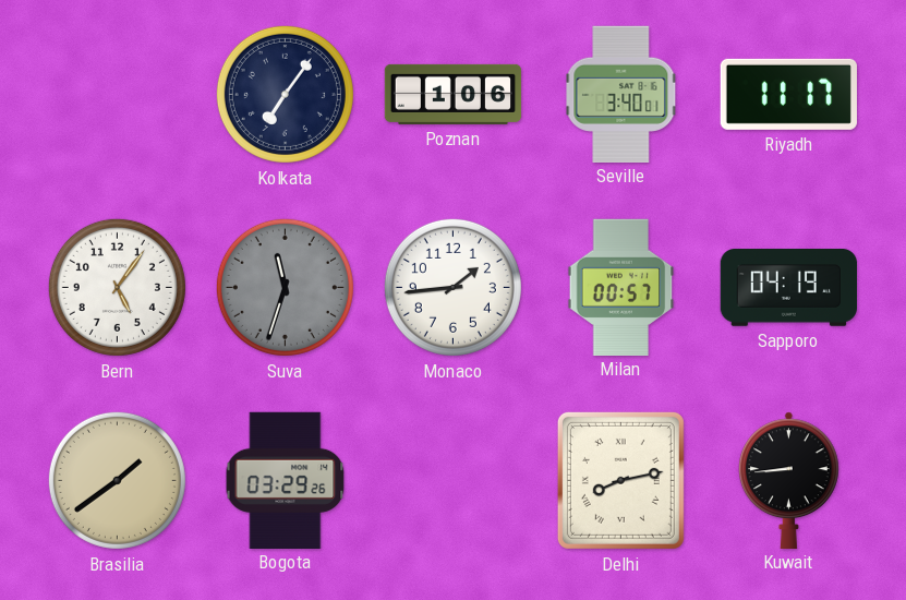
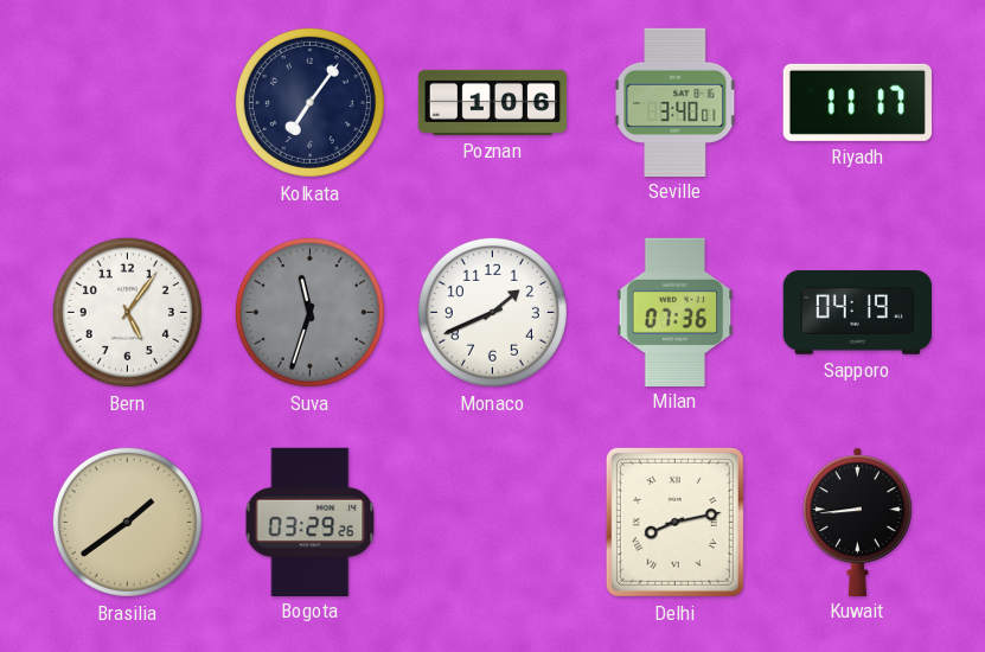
Monaco: 1:44 -> 1:41 (492, 312)
Milan: 00:57 -> 07:36 (676, 312)
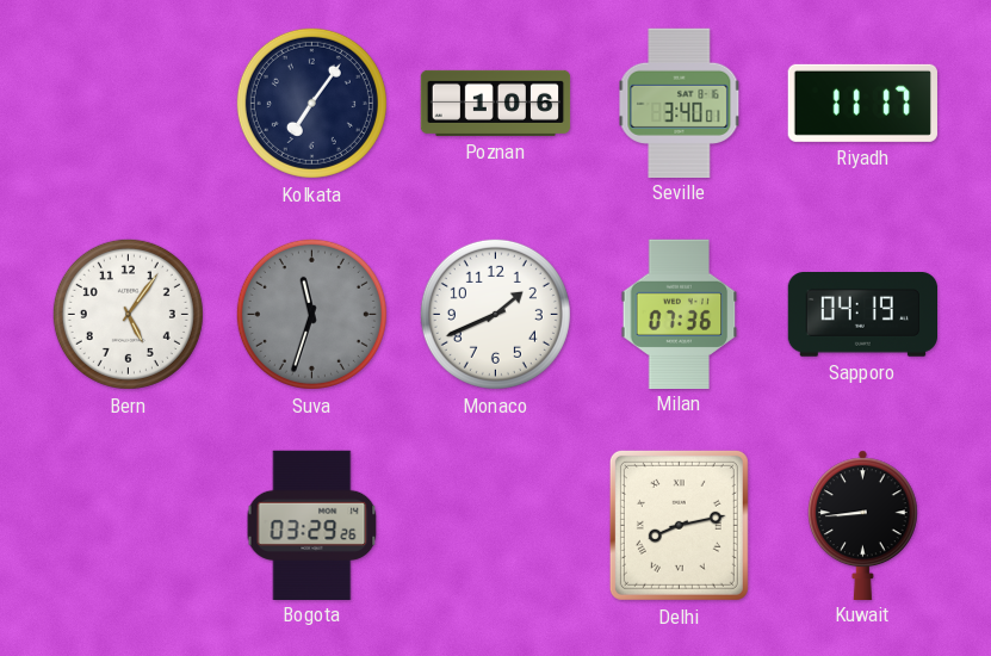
Brasilia: 1:39 -> none (127, 522)
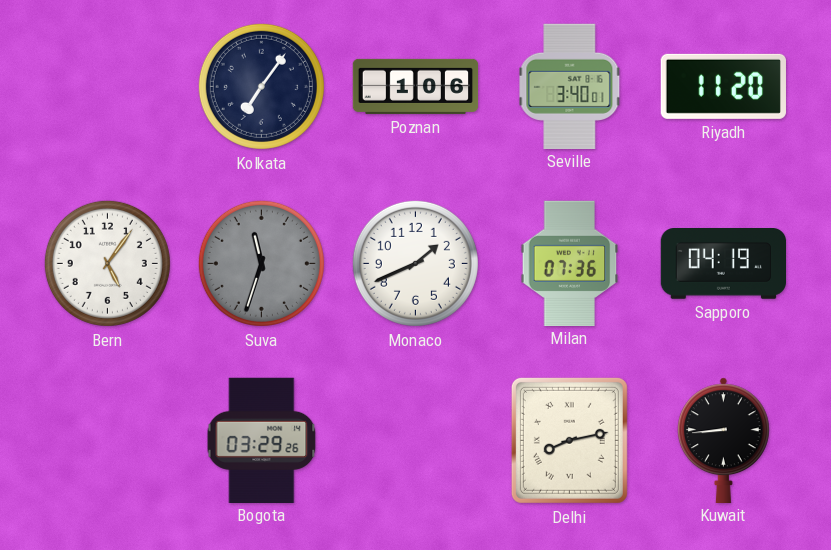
Riyadh: 11:17 -> 11:20 (723, 86)
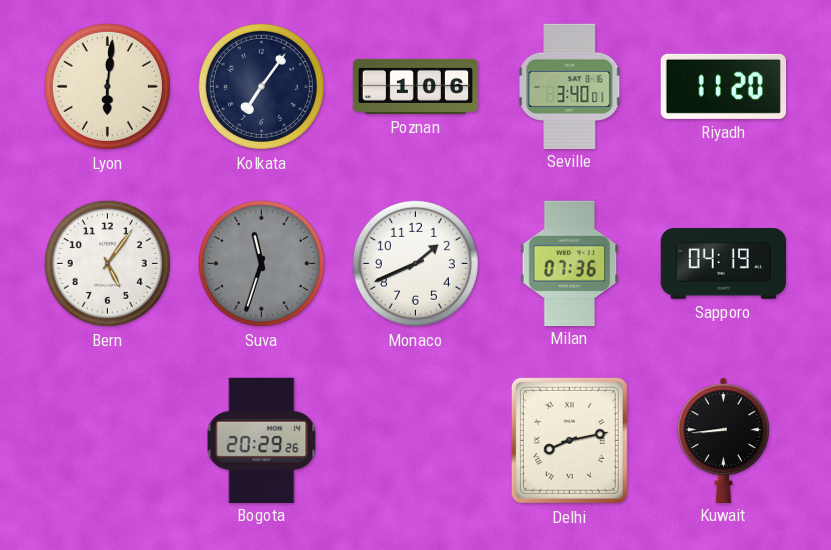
Lyon: none -> 6:01 (107, 86)
Bogota: 03:29 -> 20:29 (262, 440)
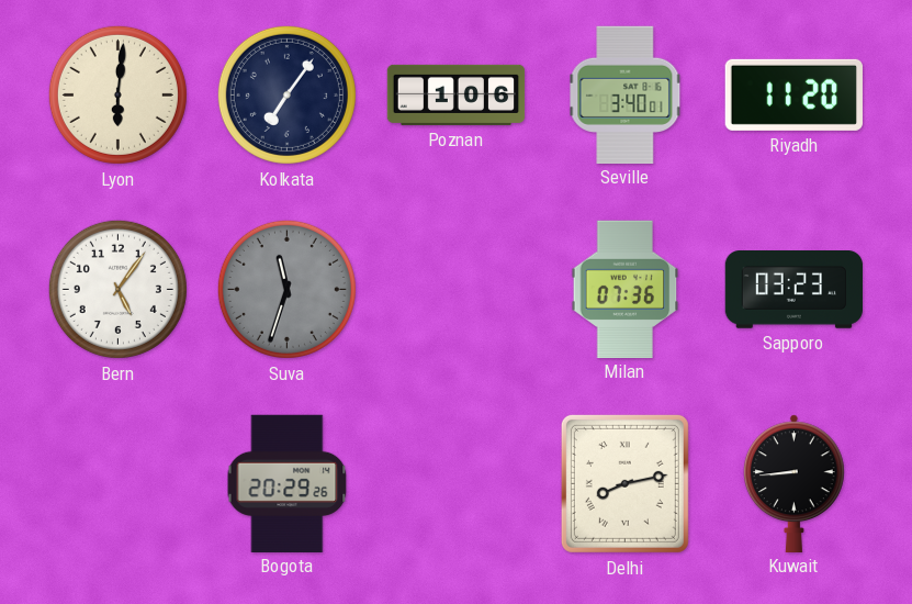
Monaco: 1:41 -> none (415, 263)
Sapporo: 04:19 -> 03:23 (793, 290)
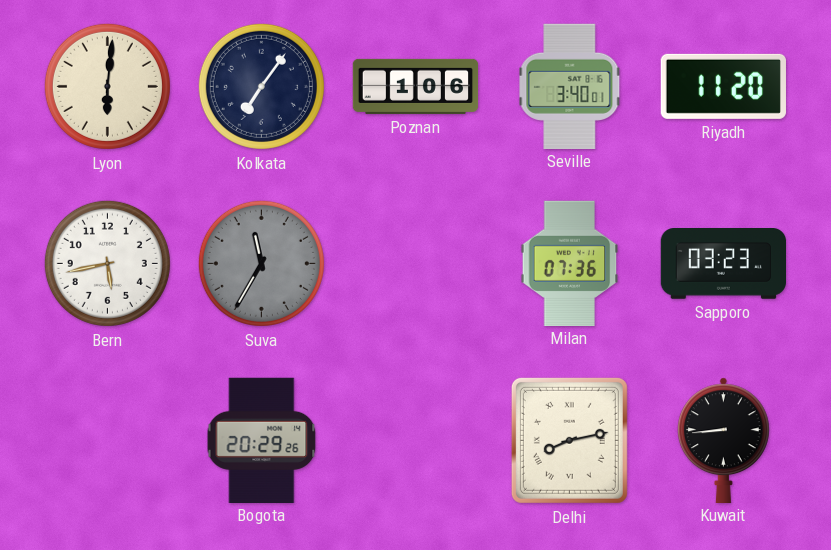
Bern: 5:06 -> 5:43 (107, 263)
Suva: 11:33 -> 11:35 (261, 263)
